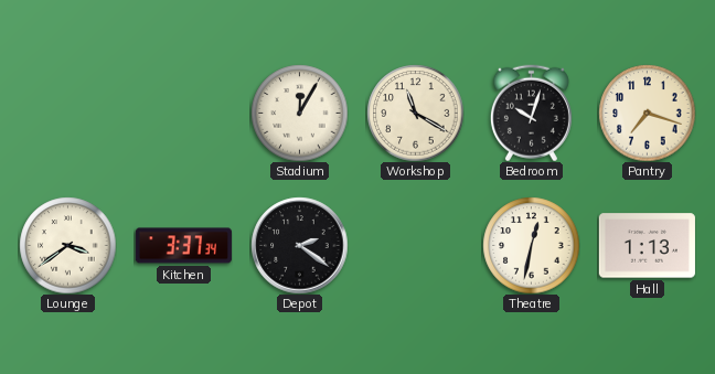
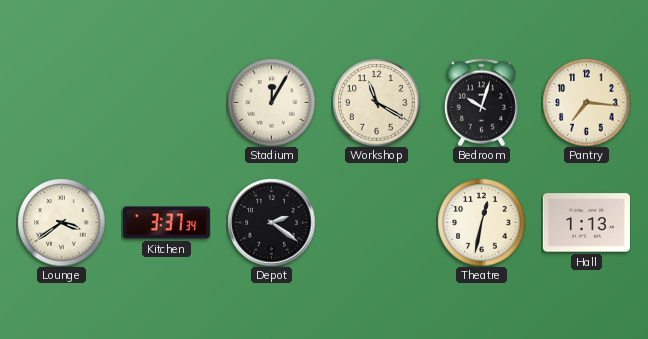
Pantry: 7:18 -> 7:16 (586, 102)
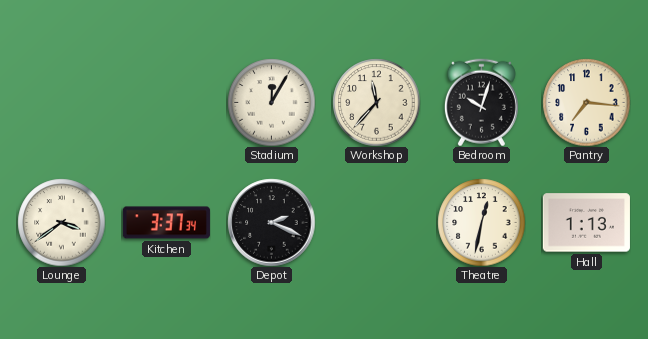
Workshop: 11:20 -> 11:37 (376, 102)
Depot: 2:21 -> 2:19 (271, 222)
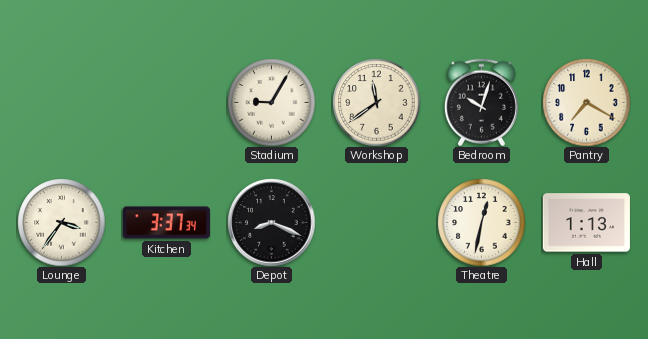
Stadium: 12:05 -> 9:05 (271, 102)
Workshop: 11:37 -> 11:39 (376, 102)
Pantry: 7:16 -> 7:20 (586, 102)
Lounge: 3:39 -> 3:36 (61, 222)
Depot: 2:19 -> 8:19 (271, 222)
